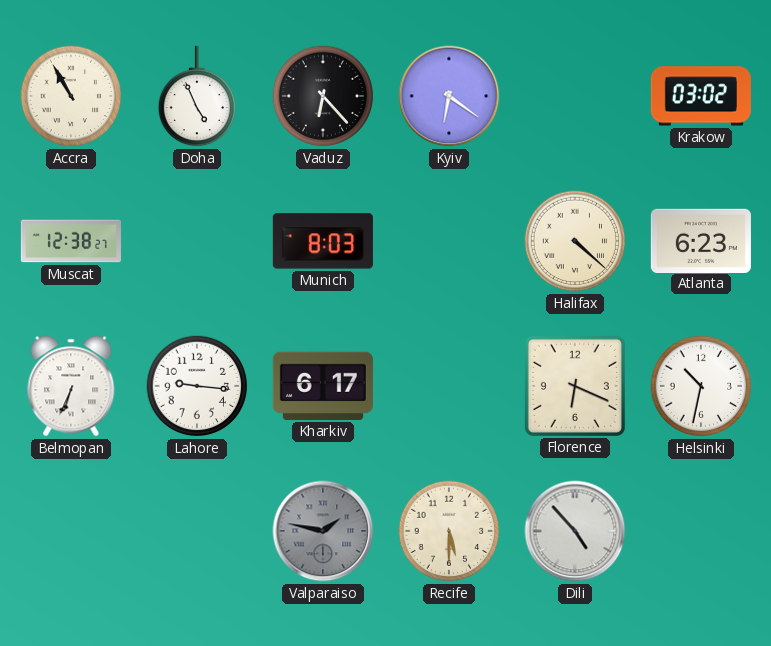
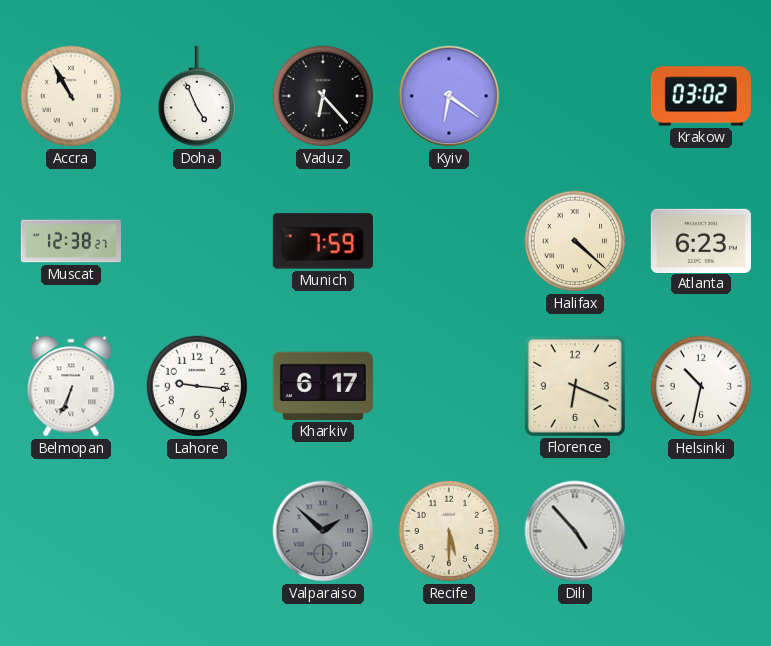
Munich: 8:03 -> 7:59 (323, 241)
Valparaiso: 1:47 -> 1:52 (323, 531)
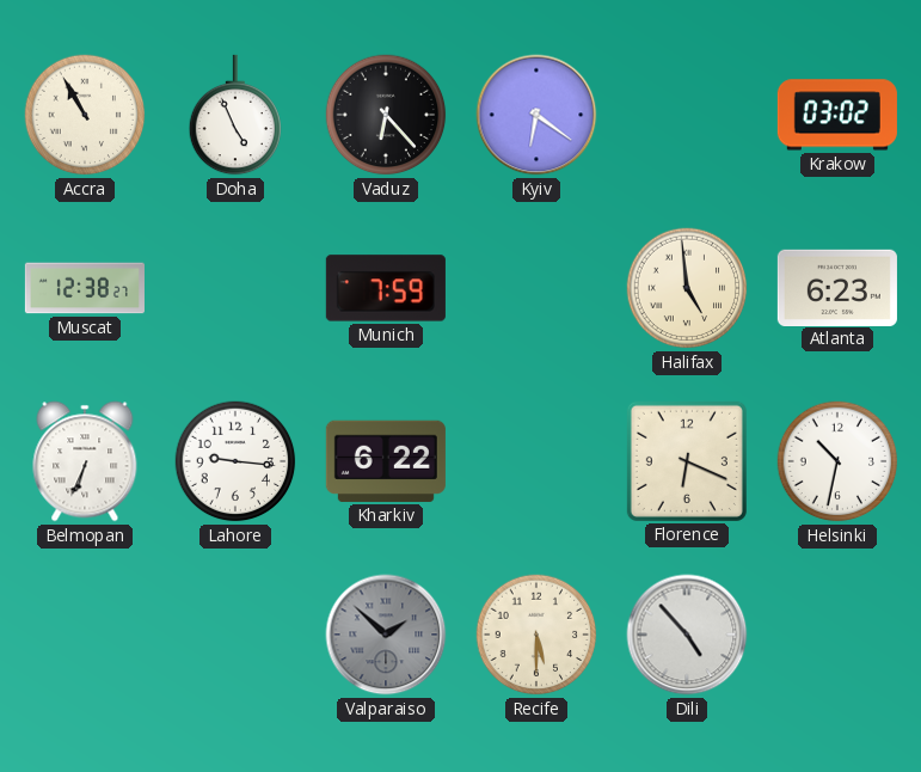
Halifax: 4:22 -> 4:59 (687, 288)
Kharkiv: 6:17 -> 6:22 (386, 461)
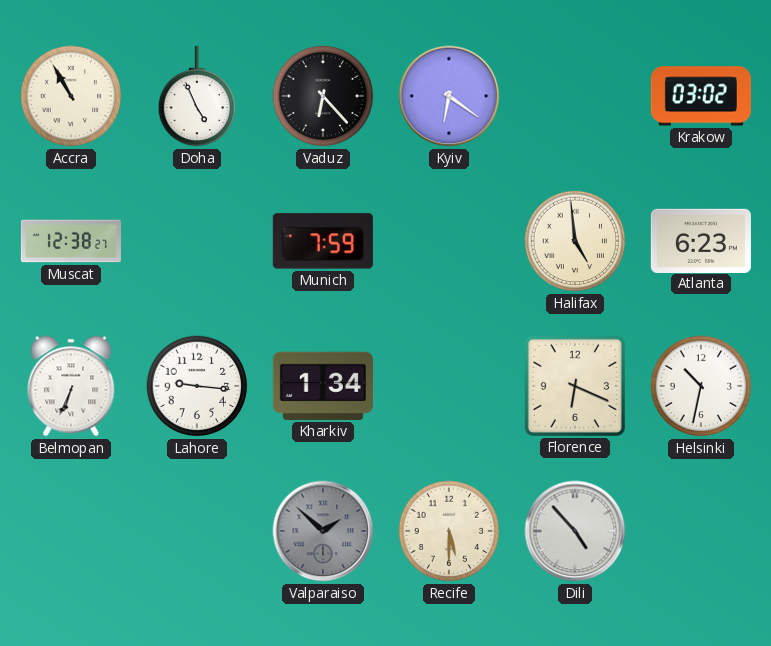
Kharkiv: 6:22 -> 1:34 (323, 386)
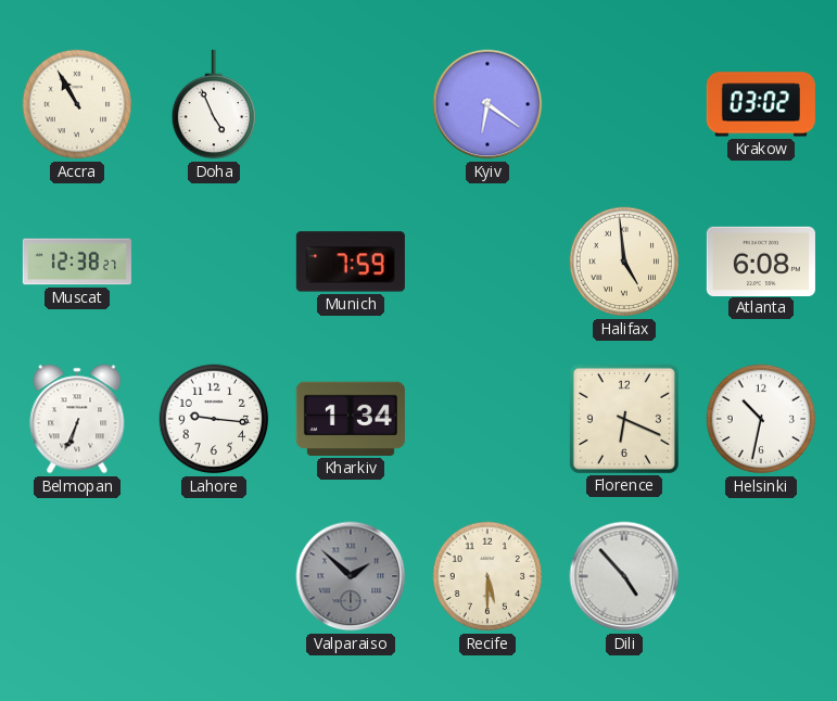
Vaduz: 6:23 -> none (323, 96)
Atlanta: 6:23 -> 6:08 (761, 260)
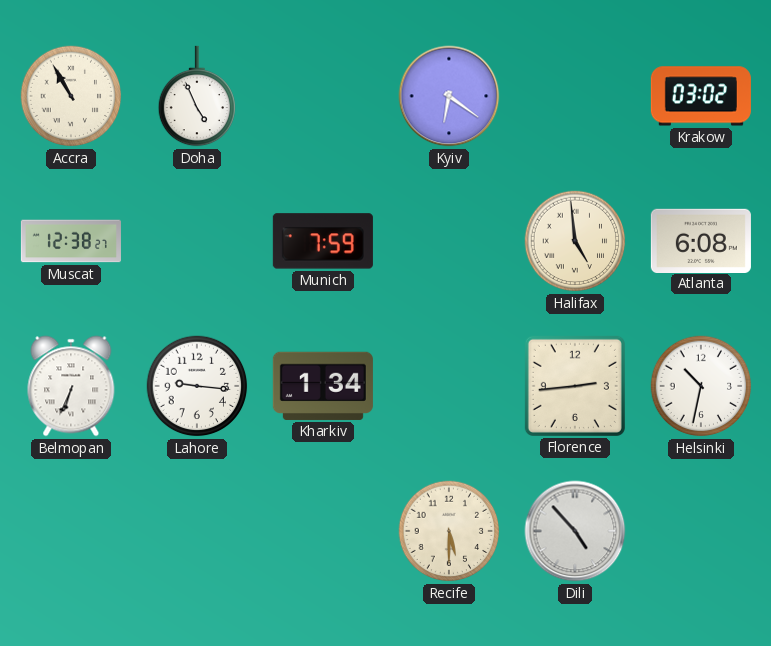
Florence: 6:19 -> 2:44 (575, 386)
Valparaiso: 1:52 -> none (351, 576)
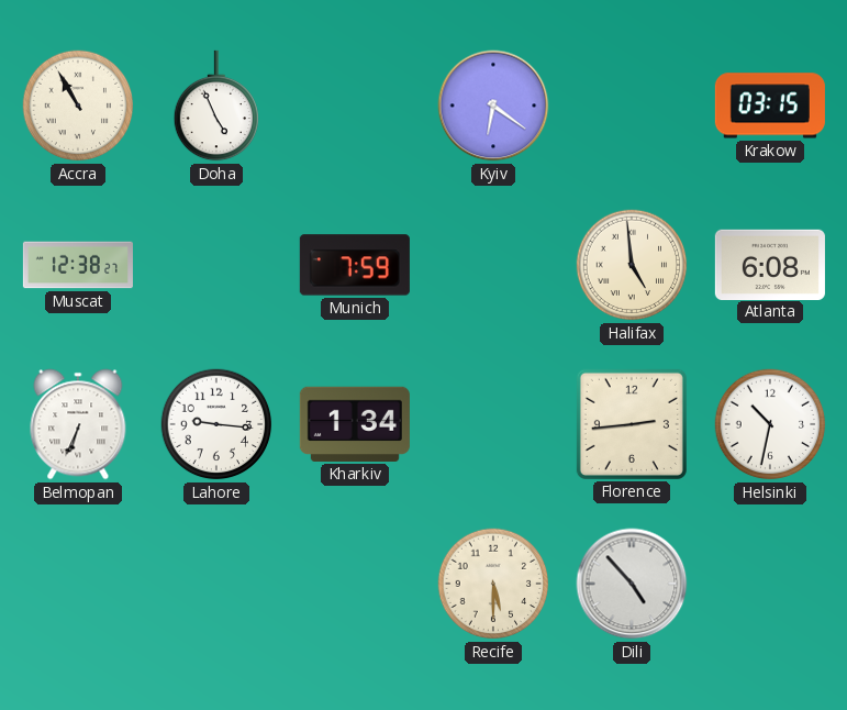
Krakow: 03:02 -> 03:15 (770, 106)
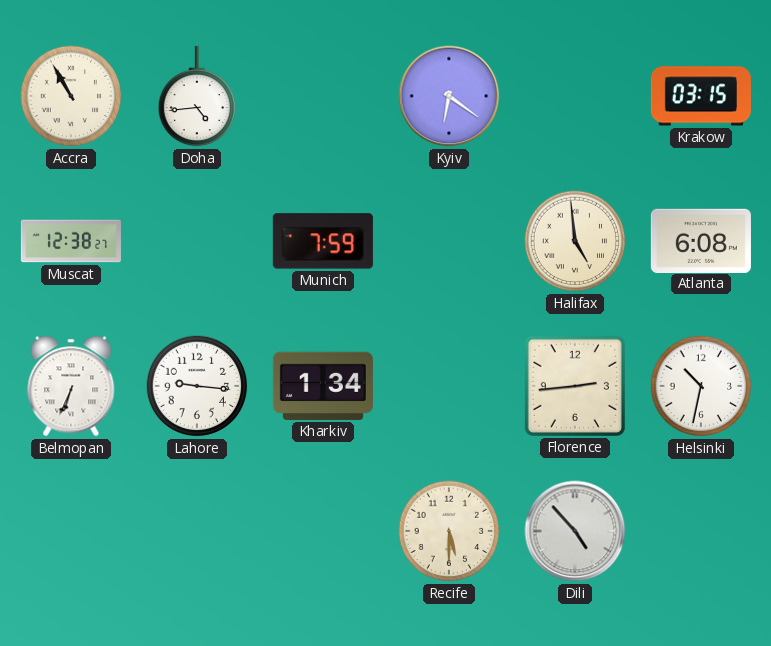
Doha: 4:56 -> 4:44 (196, 96)
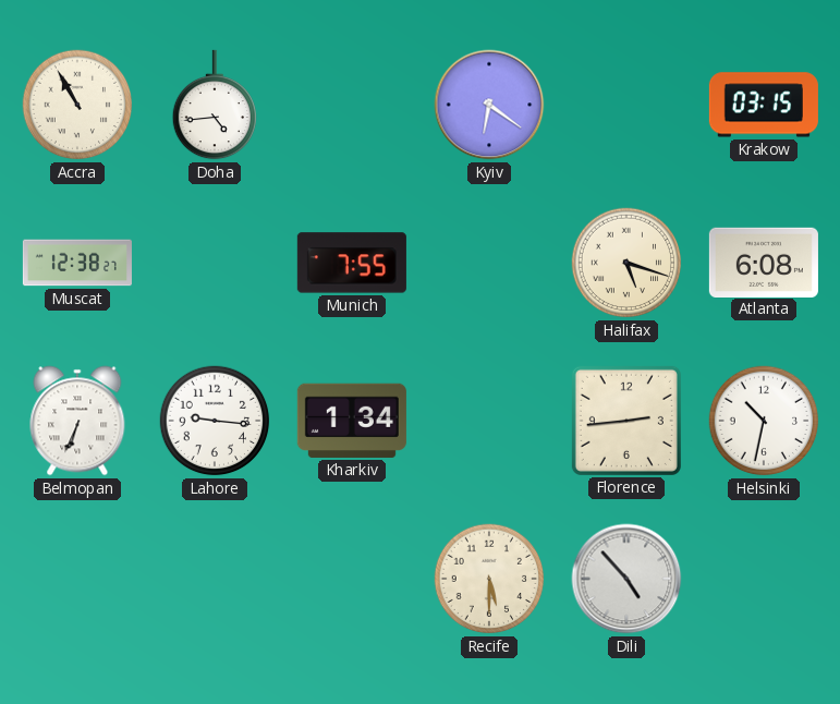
Munich: 7:59 -> 7:55 (352, 263)
Halifax: 4:59 -> 5:18 (626, 263)
